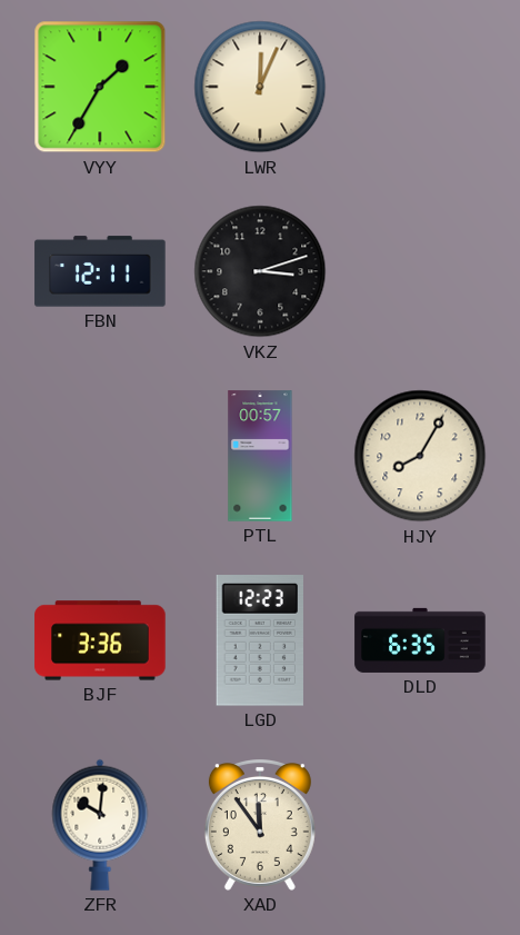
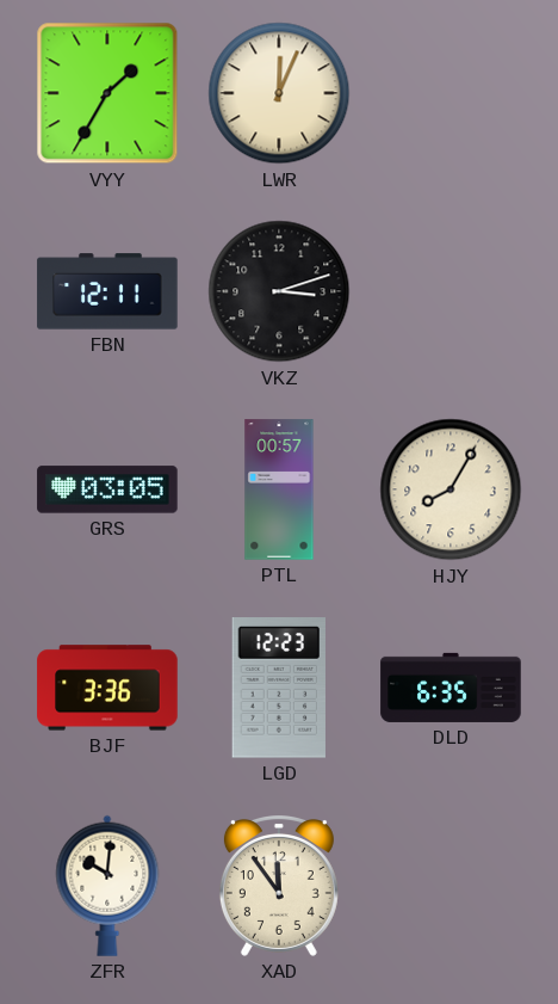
GRS: none -> 03:05 (107, 489)
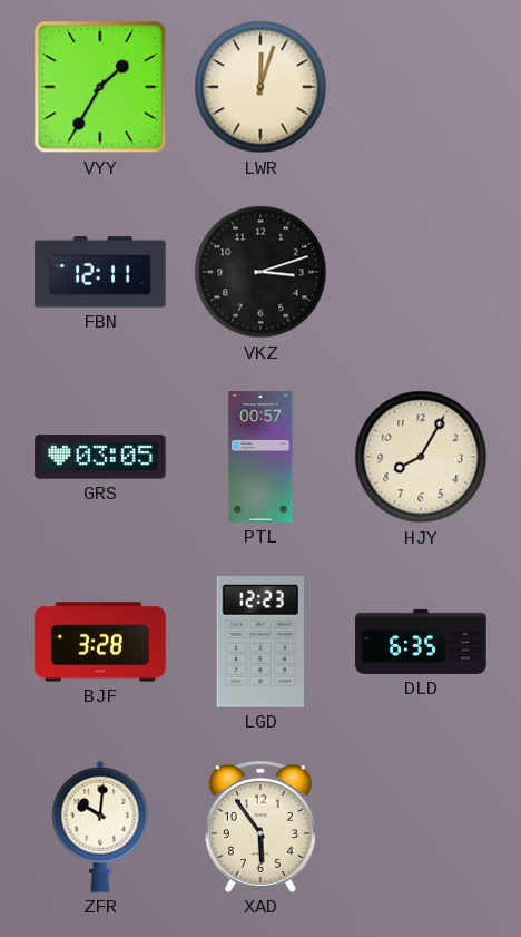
LWR: 12:04 -> 12:03 (260, 87)
BJF: 3:36 -> 3:28 (100, 642)
XAD: 11:54 -> 5:54 (260, 828)
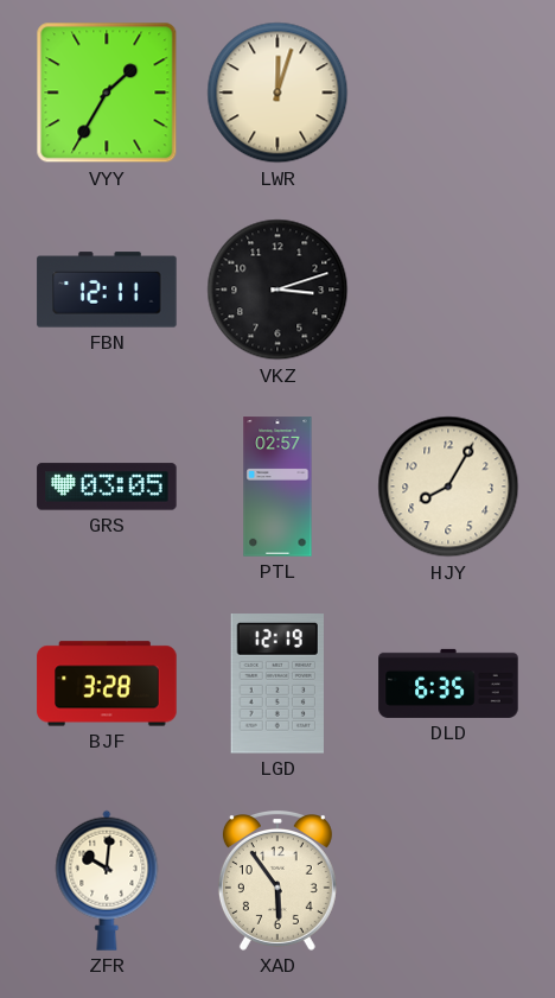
PTL: 00:57 -> 02:57 (277, 487)
LGD: 12:23 -> 12:19 (277, 685)
